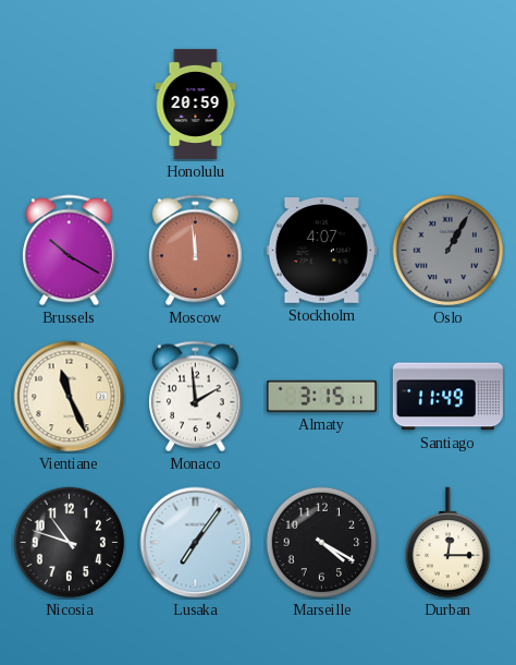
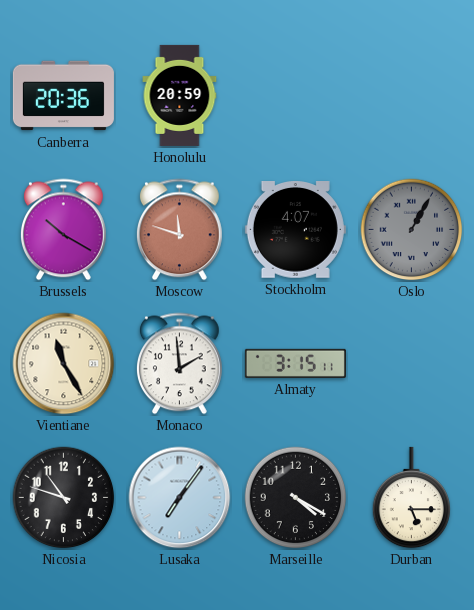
Canberra: none -> 20:36 (63, 96)
Moscow: 11:59 -> 11:48 (180, 230)
Vientiane: 11:26 -> 11:25 (64, 364)
Santiago: 11:49 -> none (447, 397)
Durban: 12:15 -> 5:15 (412, 498)
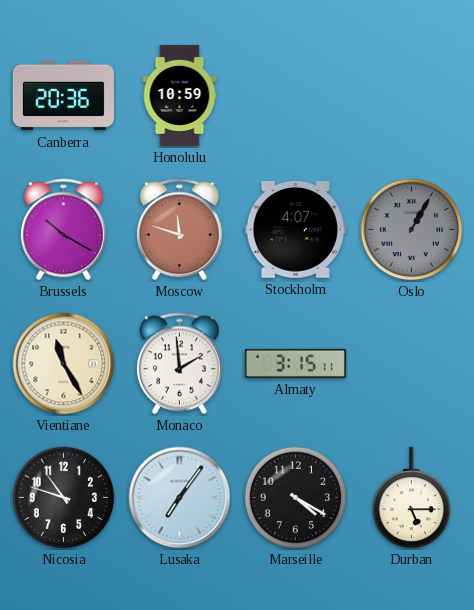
Honolulu: 20:59 -> 10:59 (180, 95)
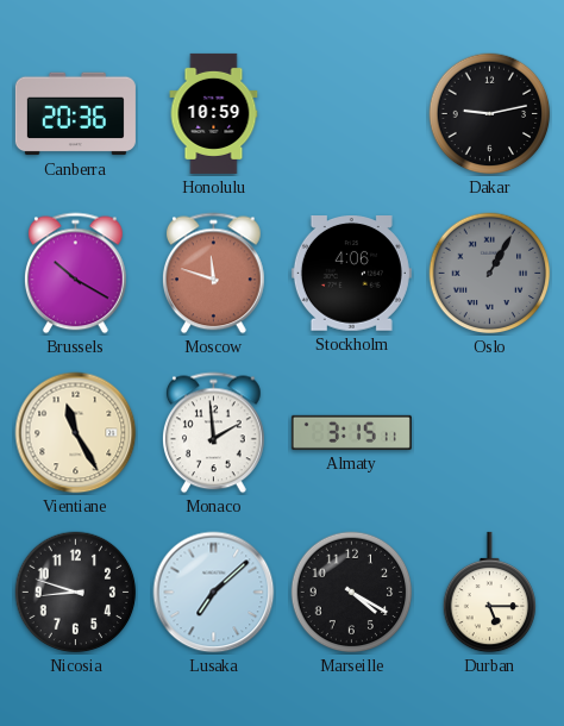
Dakar: none -> 9:13 (490, 114)
Stockholm: 4:07 -> 4:06 (351, 274)
Nicosia: 10:48 -> 8:48 (76, 593)
Lusaka: 7:06 -> 7:08 (214, 593)
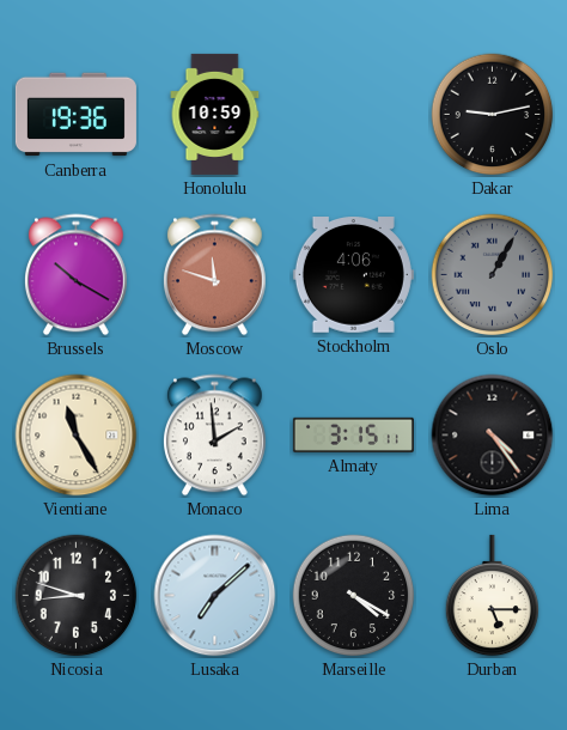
Canberra: 20:36 -> 19:36 (75, 115)
Lima: none -> 4:24 (493, 436)
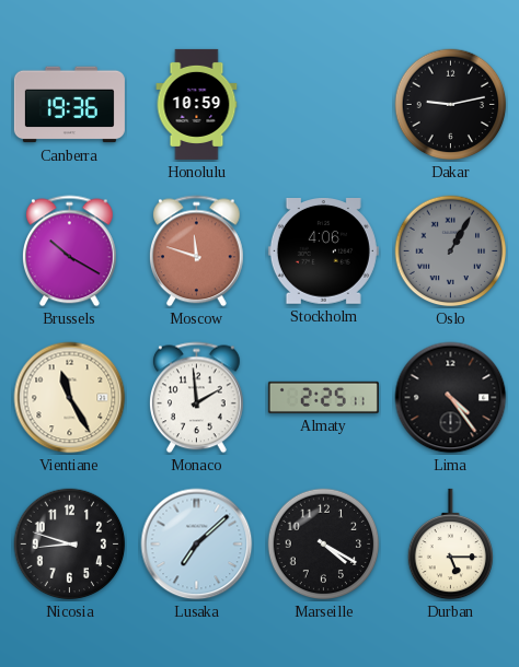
Almaty: 3:15 -> 2:25 (323, 397)
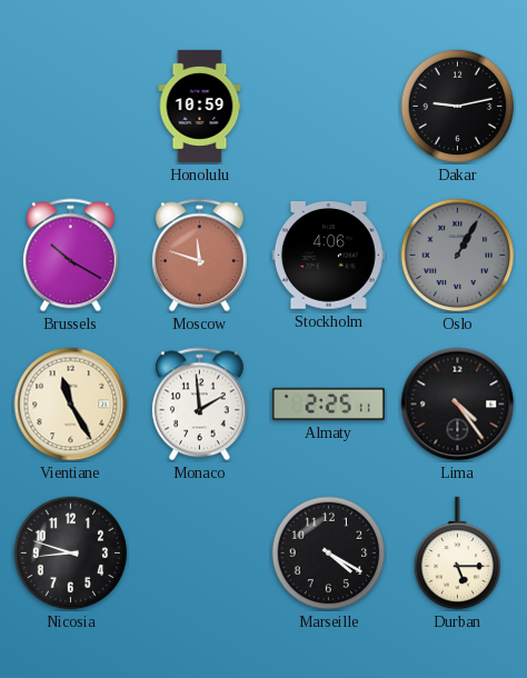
Canberra: 19:36 -> none (69, 105)
Lusaka: 7:08 -> none (197, 545)
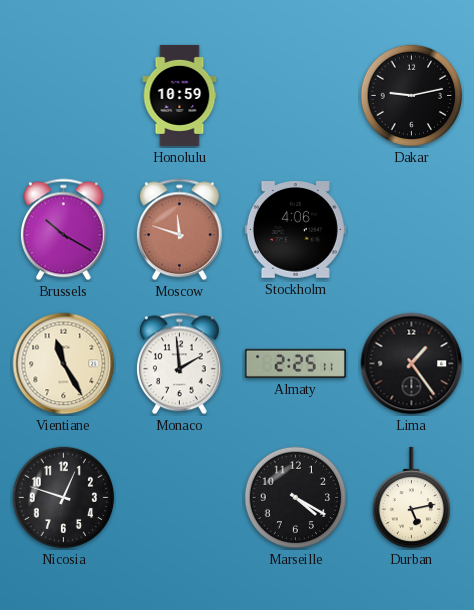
Oslo: 1:05 -> none (458, 256)
Lima: 4:24 -> 1:24 (412, 364)
Nicosia: 8:48 -> 12:48 (64, 498)
Durban: 5:15 -> 5:13 (412, 498)
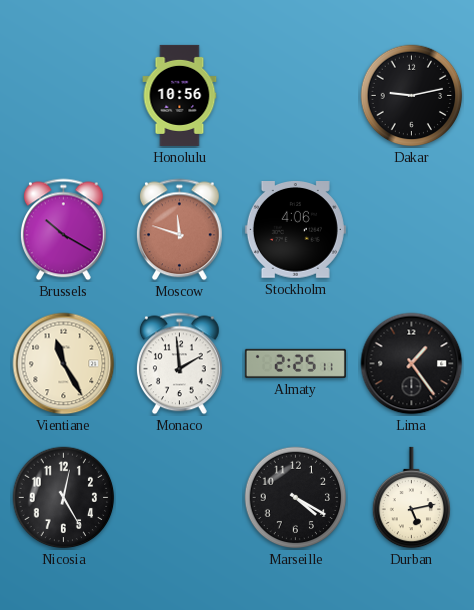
Honolulu: 10:59 -> 10:56 (180, 95)
Nicosia: 12:48 -> 12:25 (64, 498)
